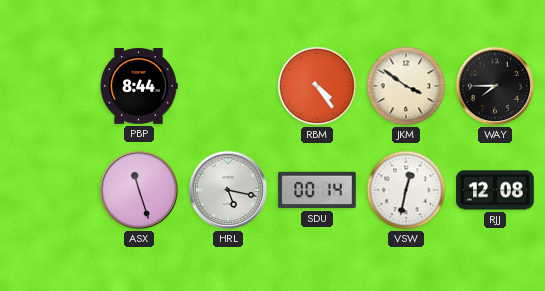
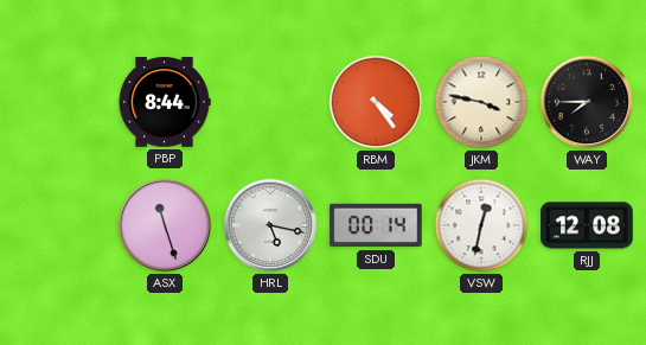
JKM: 3:51 -> 3:47 (481, 102)
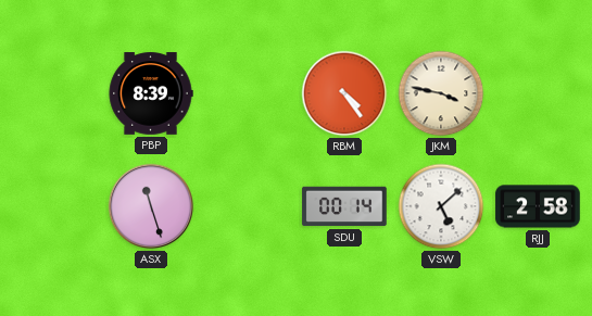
PBP: 8:44 -> 8:39 (151, 93)
WAY: 7:45 -> none (587, 102)
HRL: 5:17 -> none (270, 225)
VSW: 12:32 -> 5:08 (441, 206)
RJJ: 12:08 -> 2:58 (538, 206)
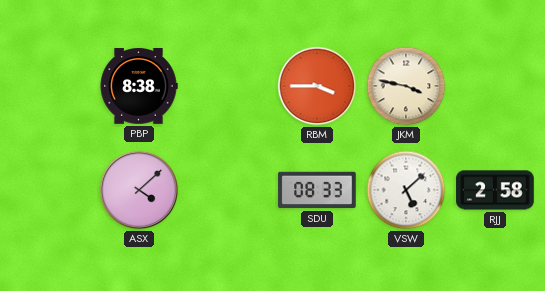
PBP: 8:39 -> 8:38 (139, 86)
RBM: 4:24 -> 3:45 (317, 86)
ASX: 11:27 -> 4:08 (139, 190)
SDU: 00:14 -> 08:33 (317, 190)
